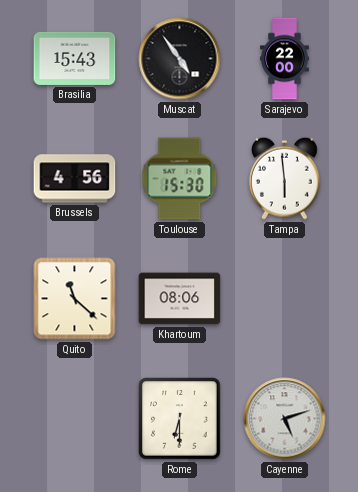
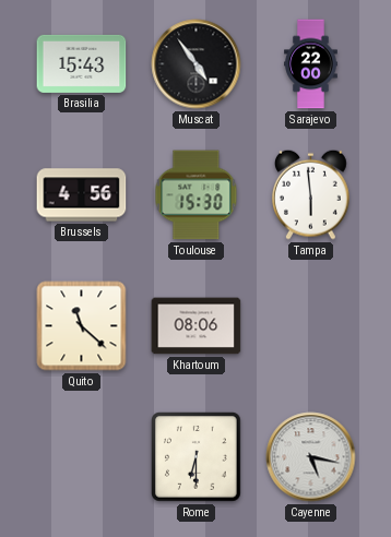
Cayenne: 5:12 -> 5:17 (311, 457)
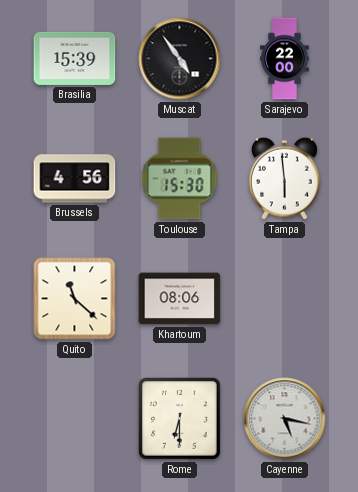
Brasilia: 15:43 -> 15:39 (75, 58)
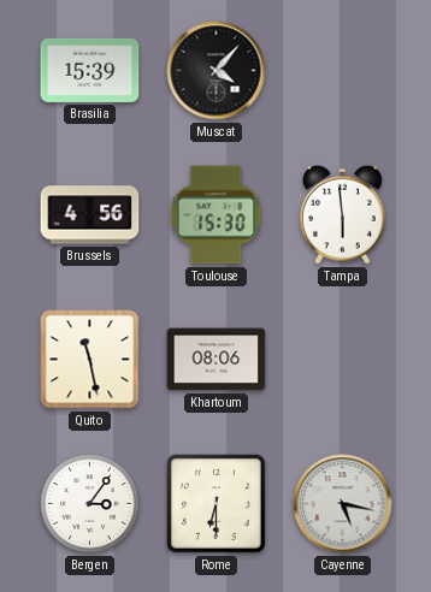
Muscat: 4:54 -> 4:07 (217, 71)
Sarajevo: 22:00 -> none (285, 59)
Quito: 11:22 -> 11:28 (90, 360)
Bergen: none -> 3:06 (90, 504)
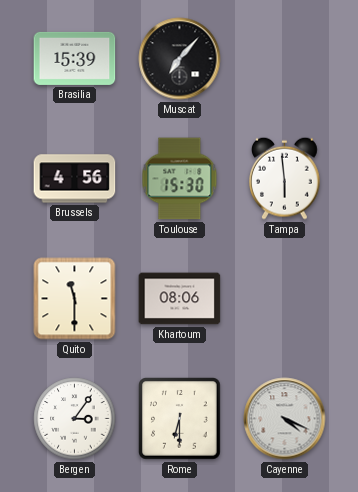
Muscat: 4:07 -> 7:07 (180, 59)
Quito: 11:28 -> 11:30 (75, 299)
Cayenne: 5:17 -> 4:19 (285, 419)
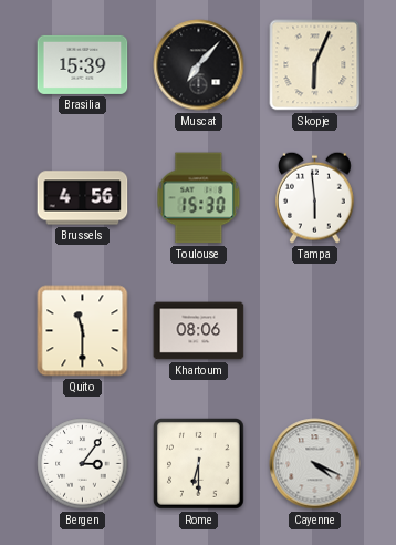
Skopje: none -> 6:04 (315, 65)
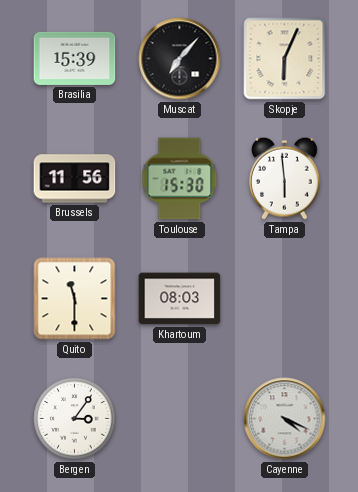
Brussels: 4:56 -> 11:56 (75, 179)
Khartoum: 08:06 -> 08:03 (180, 299)
Rome: 6:30 -> none (199, 464)
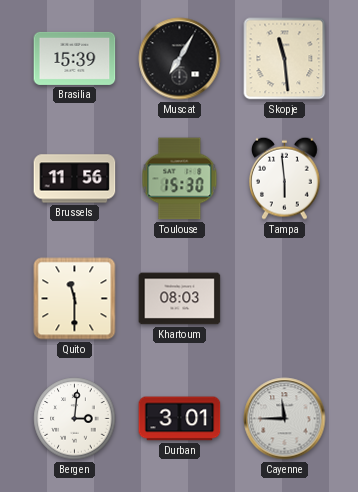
Muscat: 7:07 -> 7:05 (180, 59)
Skopje: 6:04 -> 11:29 (285, 59)
Bergen: 3:06 -> 3:01 (75, 419)
Durban: none -> 3:01 (180, 419)
Cayenne: 4:19 -> 11:45 (285, 419)
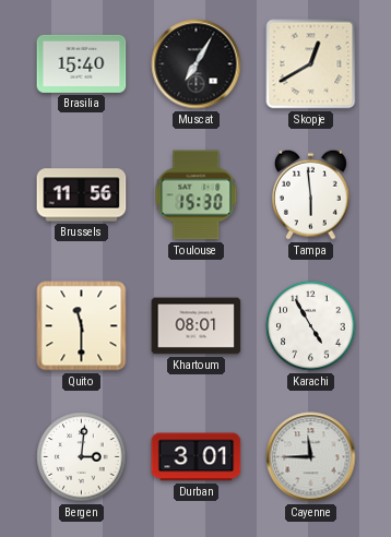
Brasilia: 15:39 -> 15:40 (82, 63)
Skopje: 11:29 -> 12:40 (311, 64)
Khartoum: 08:03 -> 08:01 (197, 326)
Karachi: none -> 4:55 (311, 326)
